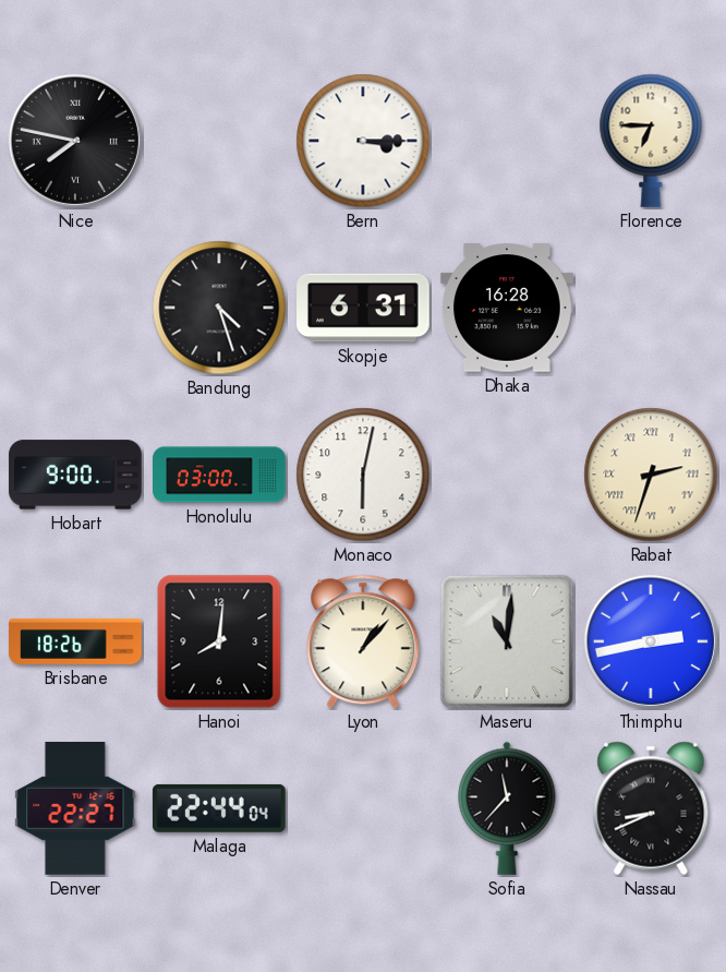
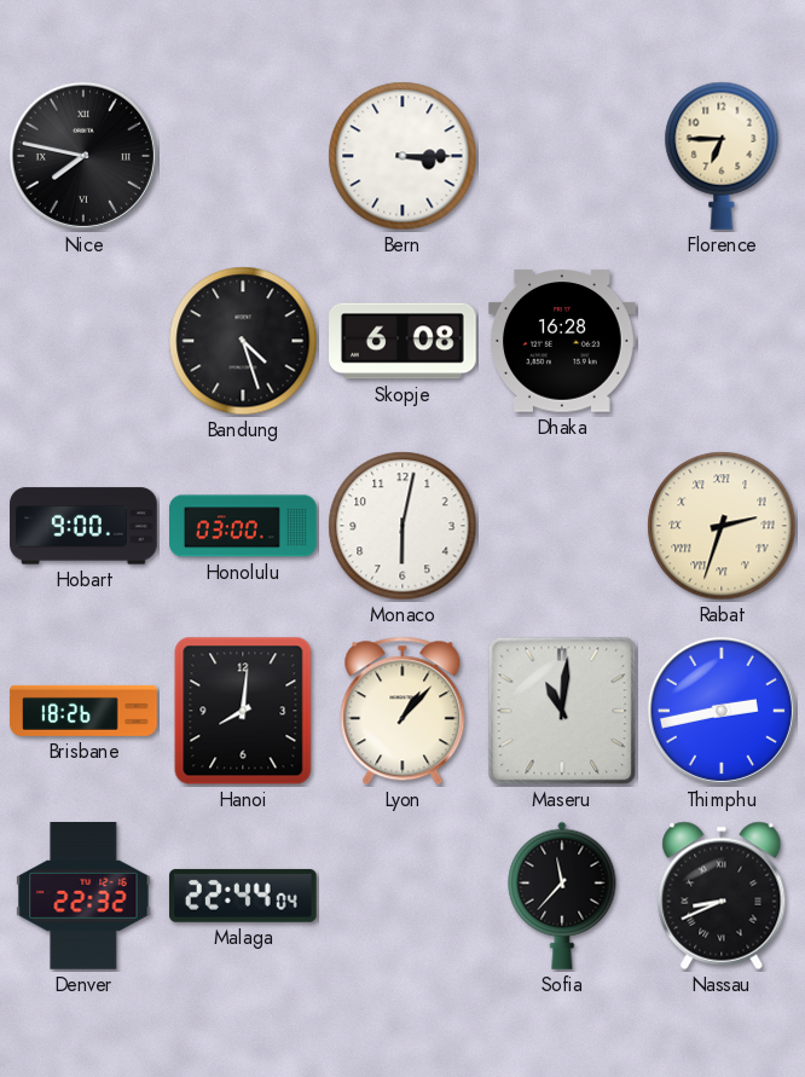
Skopje: 6:31 -> 6:08 (404, 341)
Denver: 22:27 -> 22:32 (83, 897)
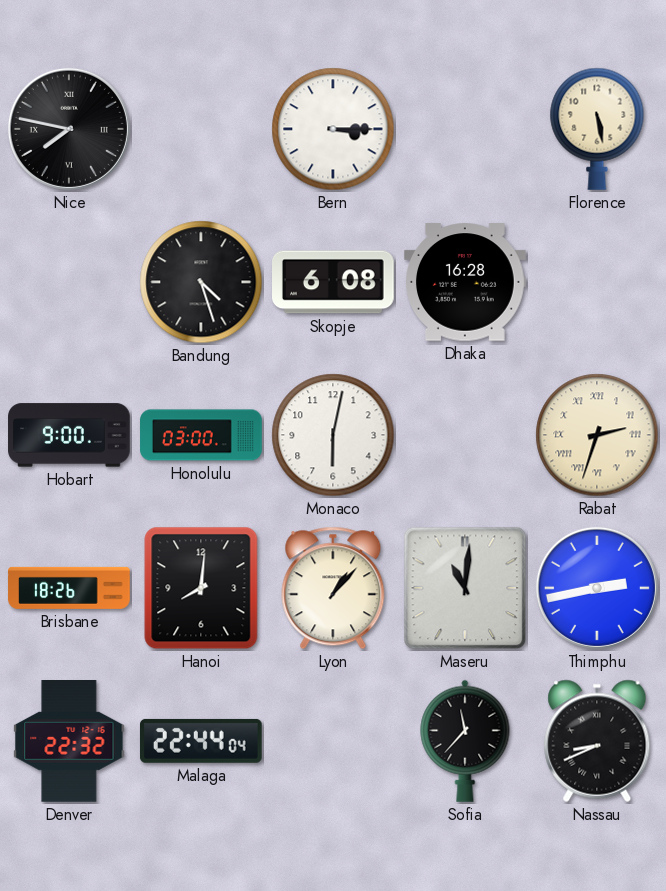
Florence: 6:45 -> 5:28 (597, 129)
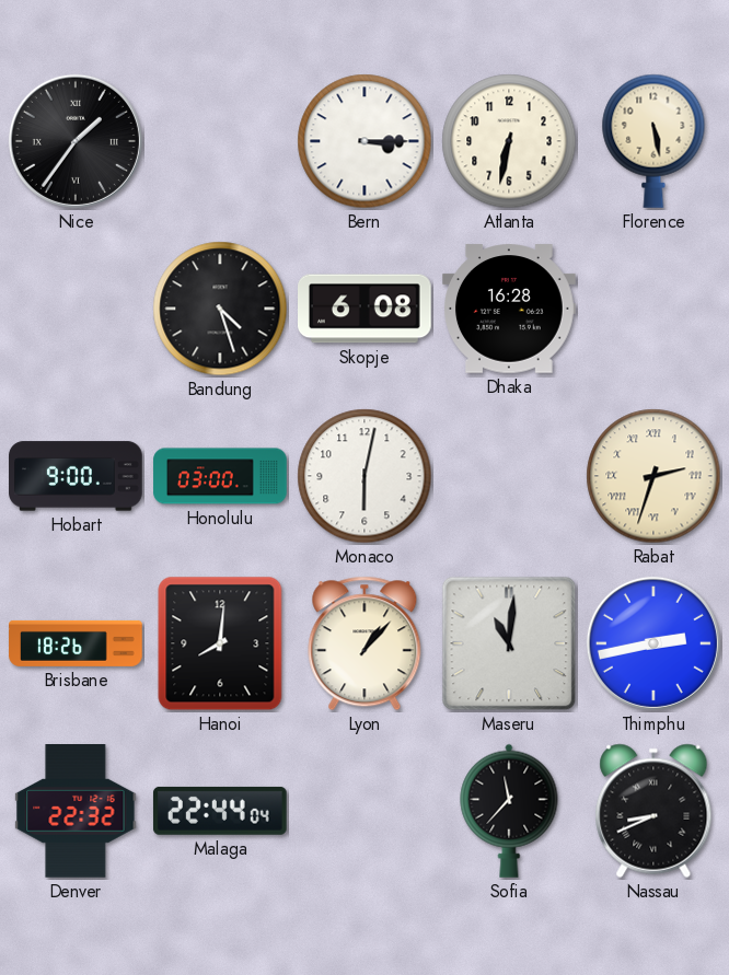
Nice: 7:47 -> 1:36 (76, 141)
Atlanta: none -> 6:32 (509, 141)
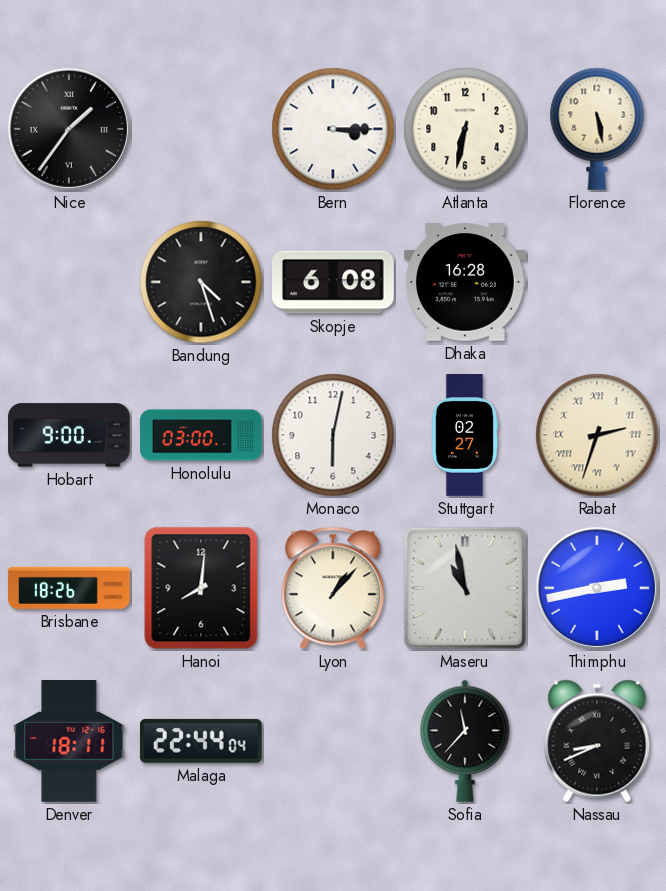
Stuttgart: none -> 02:27 (465, 435)
Maseru: 11:01 -> 10:58 (465, 588)
Denver: 22:32 -> 18:11 (69, 742)
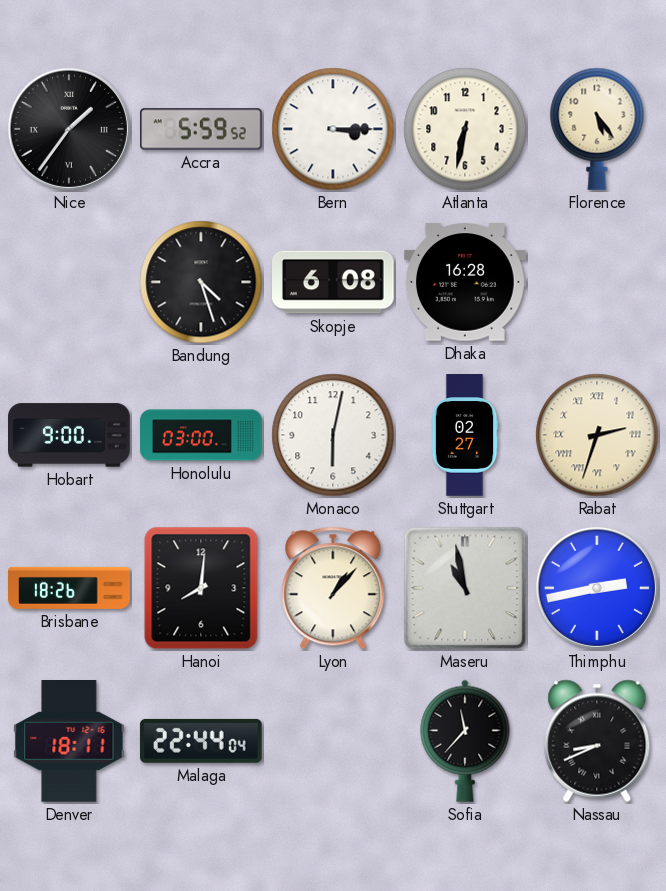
Accra: none -> 5:59 (202, 129)
Florence: 5:28 -> 5:24 (597, 129)
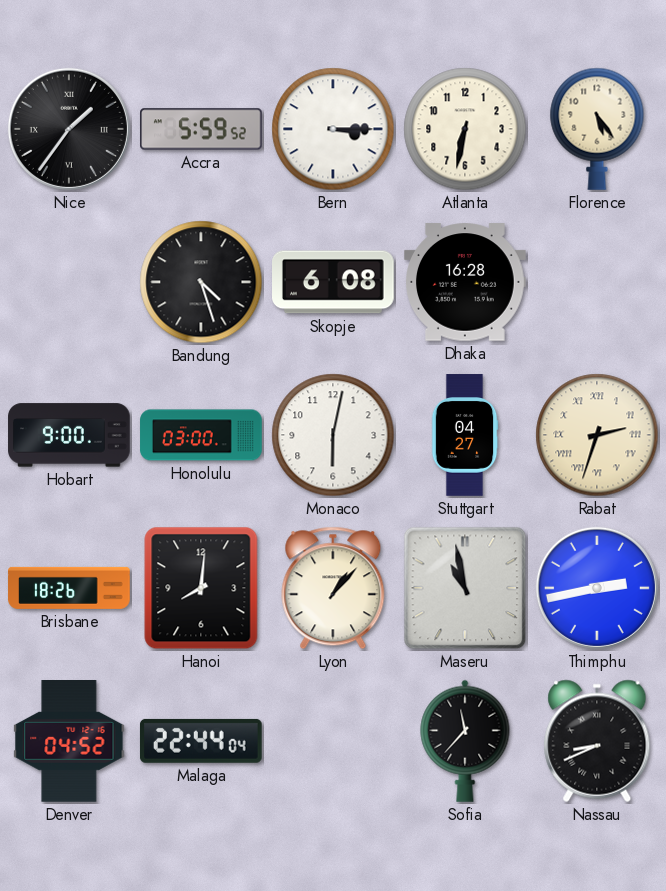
Stuttgart: 02:27 -> 04:27 (465, 435)
Denver: 18:11 -> 04:52 (69, 742)
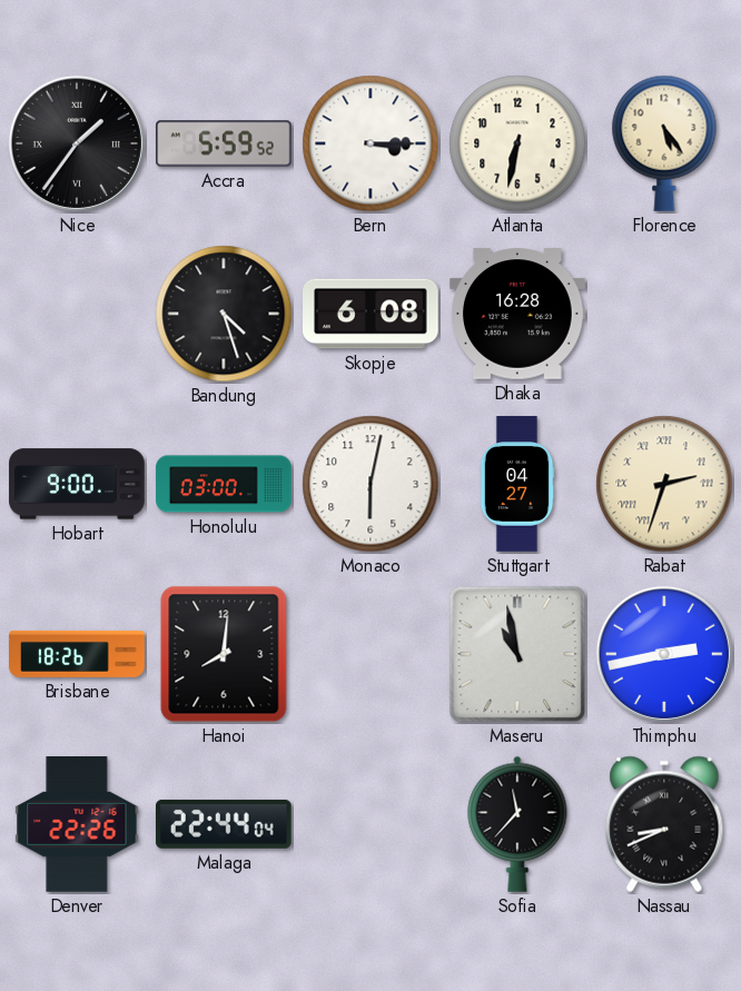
Lyon: 1:07 -> none (333, 588)
Denver: 04:52 -> 22:26 (77, 825)
